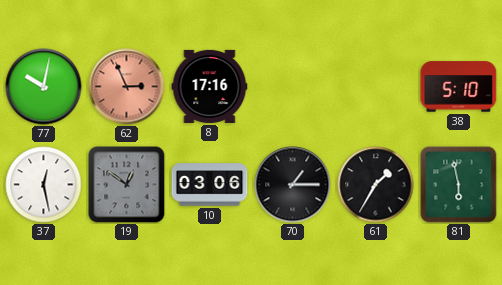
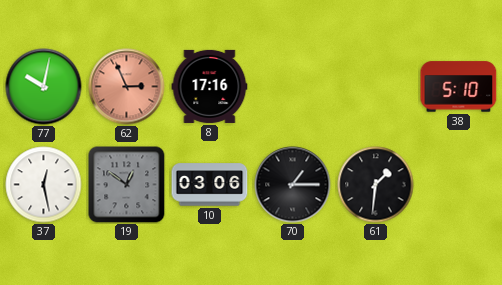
61: 1:35 -> 1:31 (376, 185)
81: 5:58 -> none (459, 185)
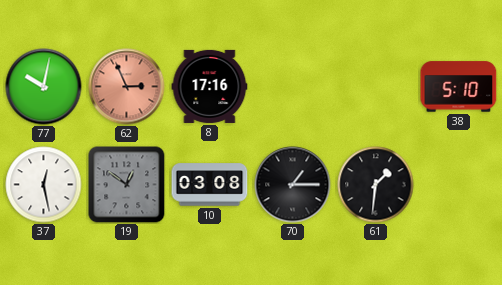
10: 03:06 -> 03:08 (210, 185)
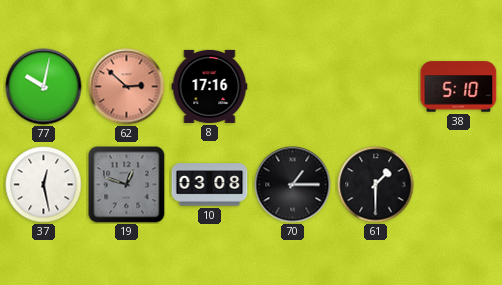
62: 2:56 -> 2:52 (127, 87)
19: 12:51 -> 12:48 (127, 185)
61: 1:31 -> 1:30 (376, 185)
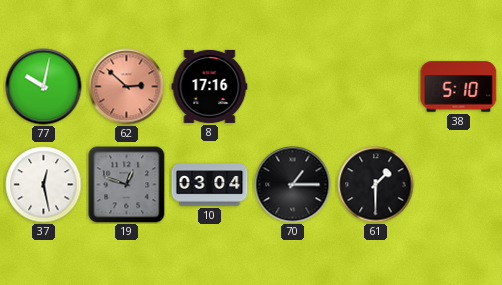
10: 03:08 -> 03:04 (210, 185)
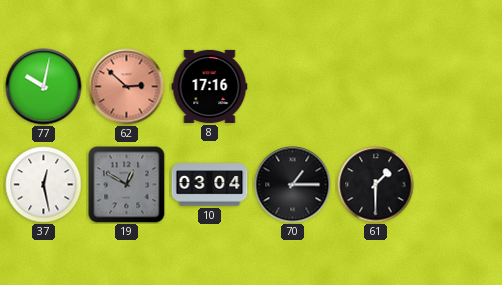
38: 5:10 -> none (459, 87)
19: 12:48 -> 12:50 (127, 185)
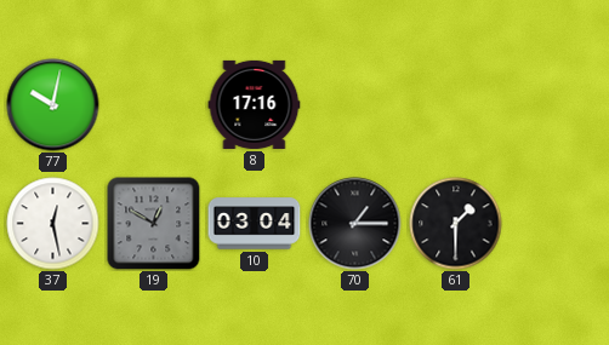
62: 2:52 -> none (127, 87)
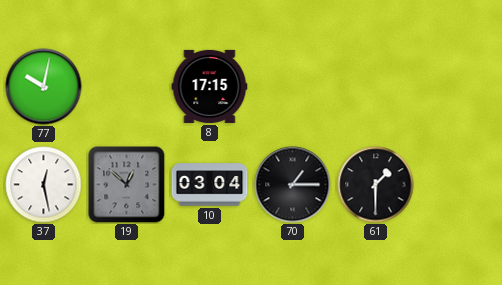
8: 17:16 -> 17:15 (210, 86)
19: 12:50 -> 12:52 (127, 185)
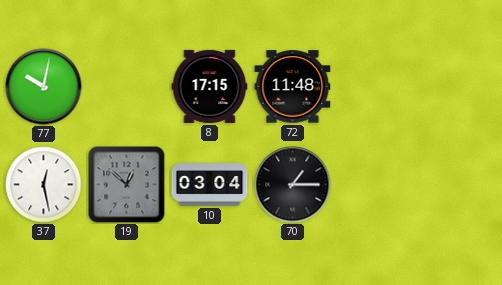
72: none -> 11:48 (293, 87)
61: 1:30 -> none (376, 185)
